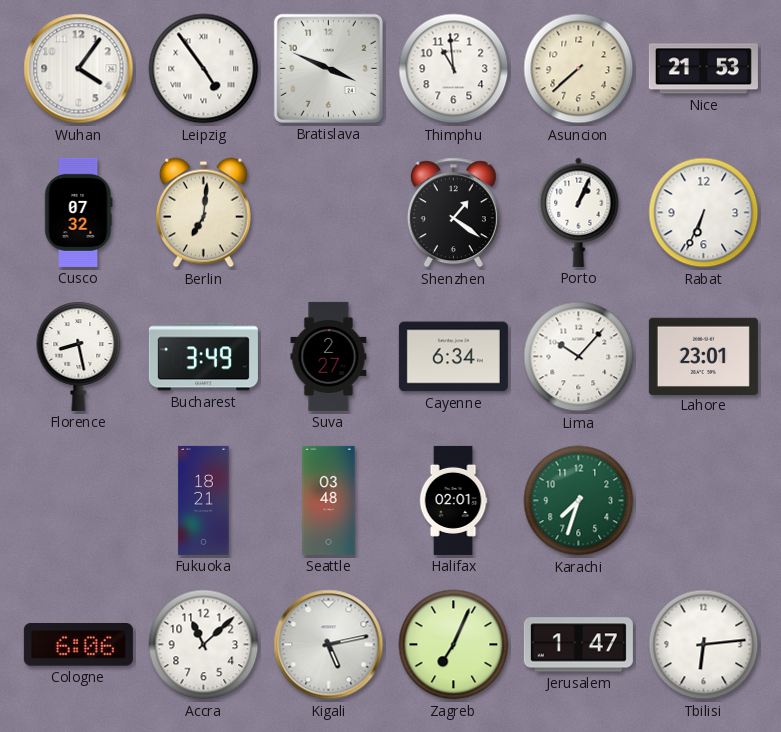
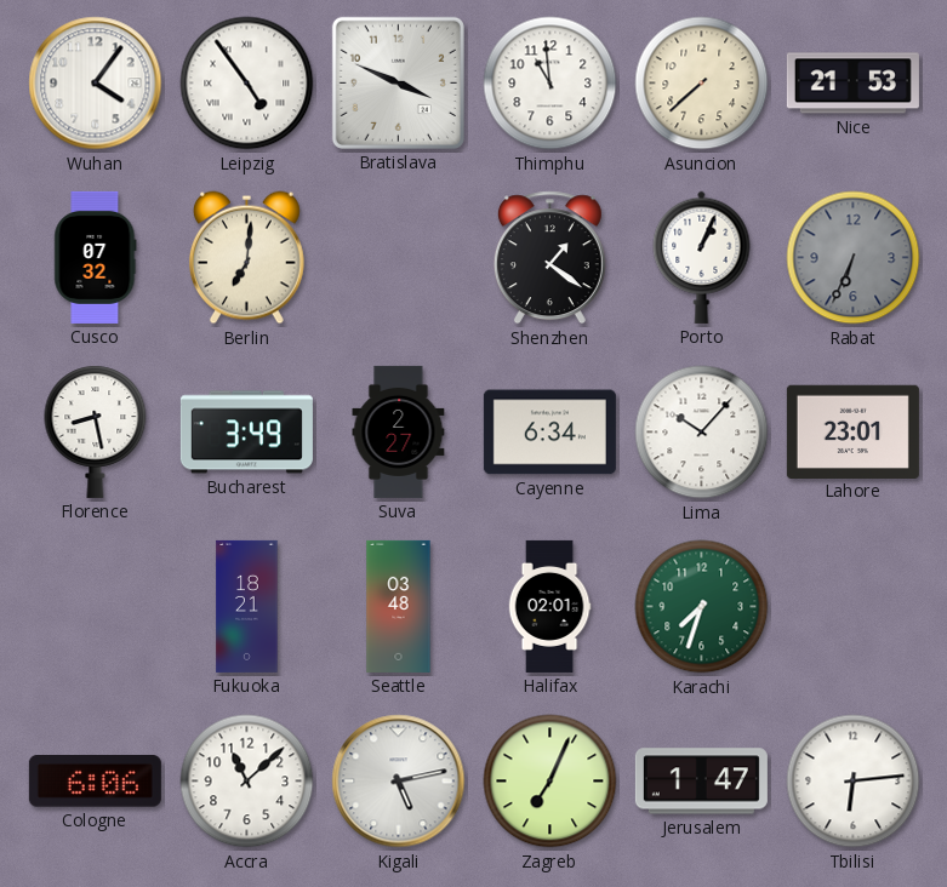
Rabat dial: white -> grey (854, 258)
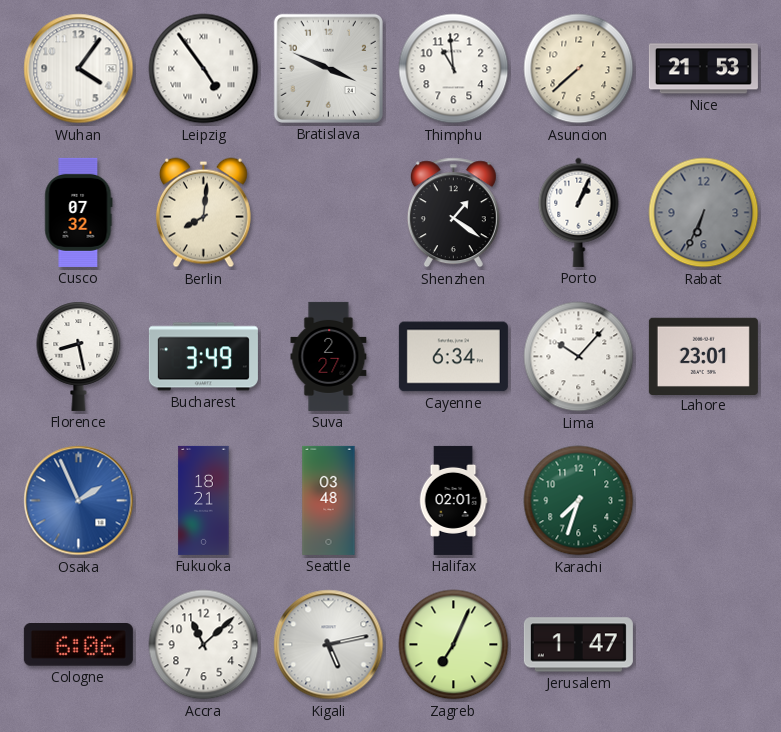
Berlin: 7:01 -> 8:01 (203, 213)
Osaka: none -> 1:56 (79, 501)
Tbilisi: 6:14 -> none (854, 782)
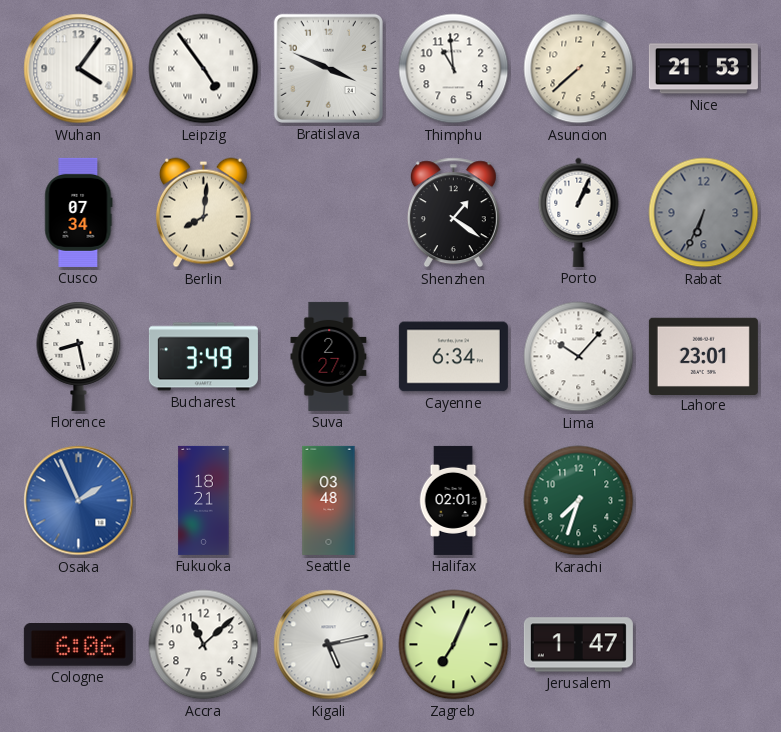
Cusco: 07:32 -> 07:34 (79, 212)
